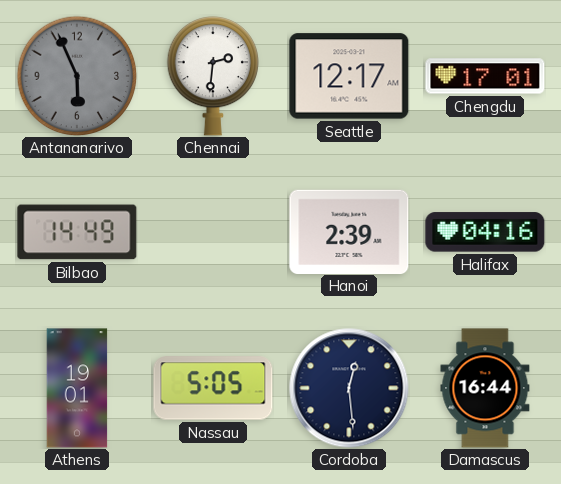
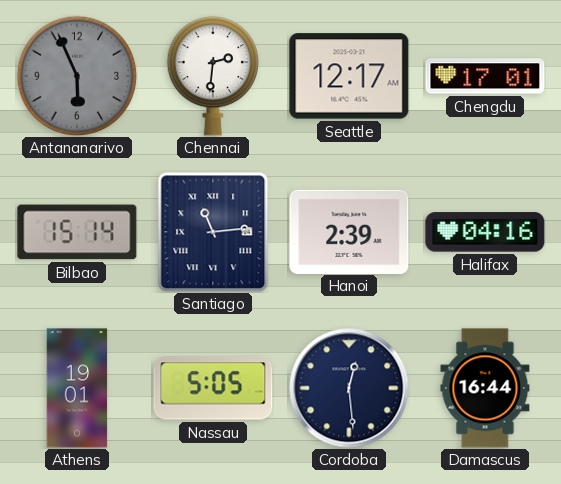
Bilbao: 14:49 -> 15:14 (77, 232)
Santiago: none -> 11:14 (213, 232)
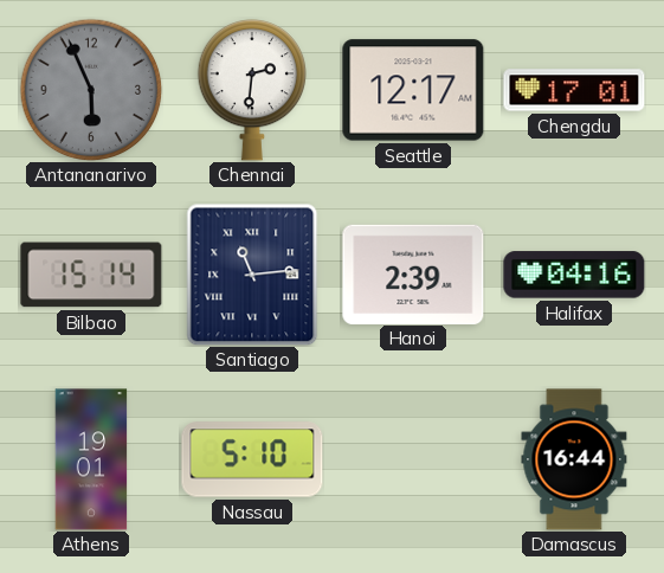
Nassau: 5:05 -> 5:10 (252, 459)
Cordoba: 12:29 -> none (349, 388)
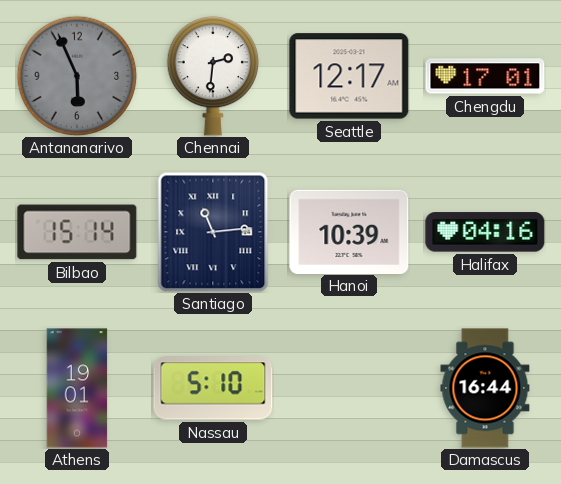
Hanoi: 2:39 -> 10:39 (349, 231)
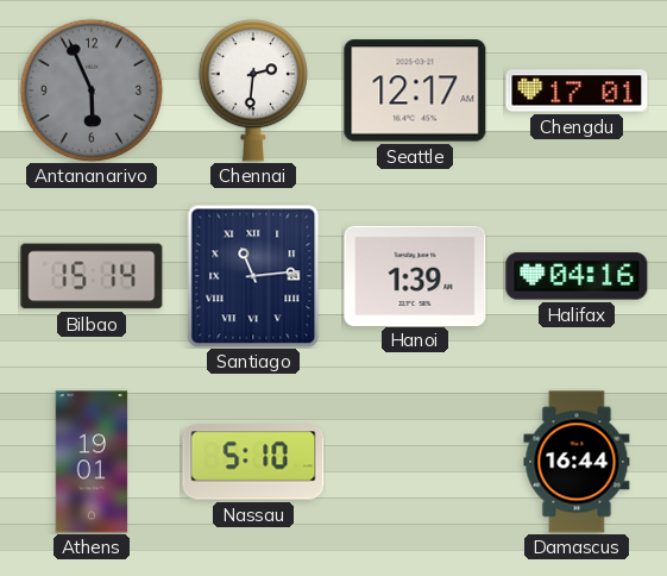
Hanoi: 10:39 -> 1:39 (415, 275)
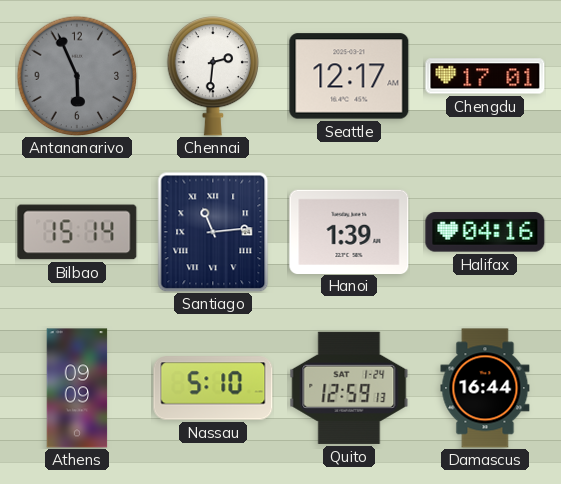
Athens: 19:01 -> 09:09 (77, 388)
Quito: none -> 12:59 (349, 388)
